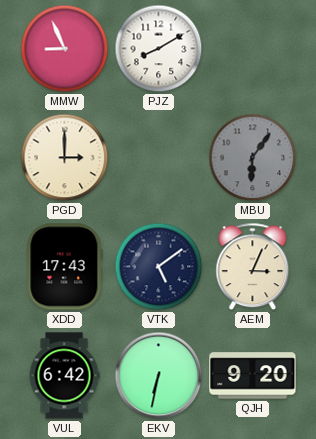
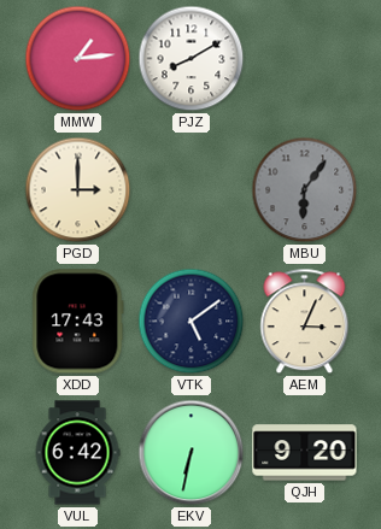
MMW: 8:56 -> 1:14 (78, 59)
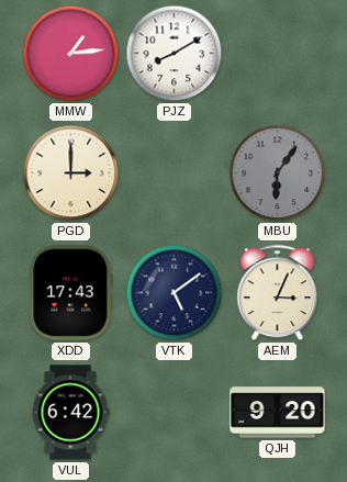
EKV: 6:32 -> none (192, 453)
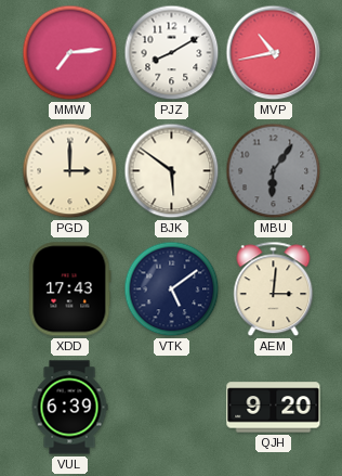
MMW: 1:14 -> 7:14 (70, 53)
MVP: none -> 10:43 (274, 53)
BJK: none -> 5:51 (172, 171)
AEM: 3:04 -> 3:01 (274, 290)
VUL: 6:42 -> 6:39 (69, 408)
